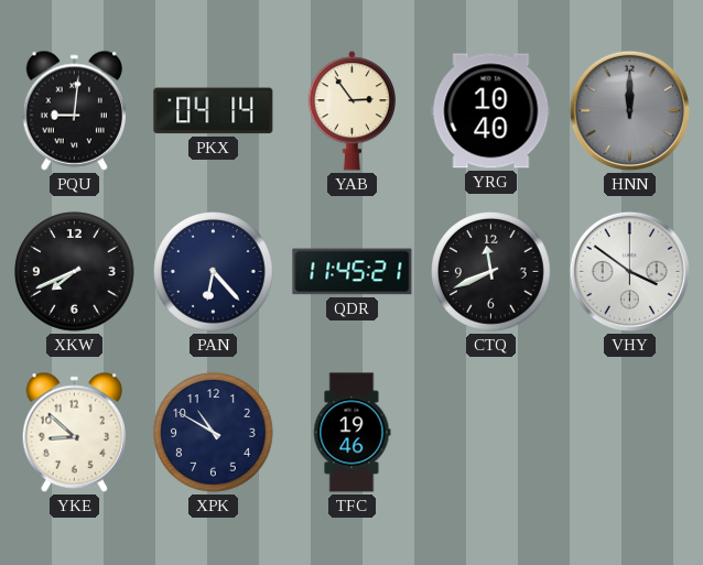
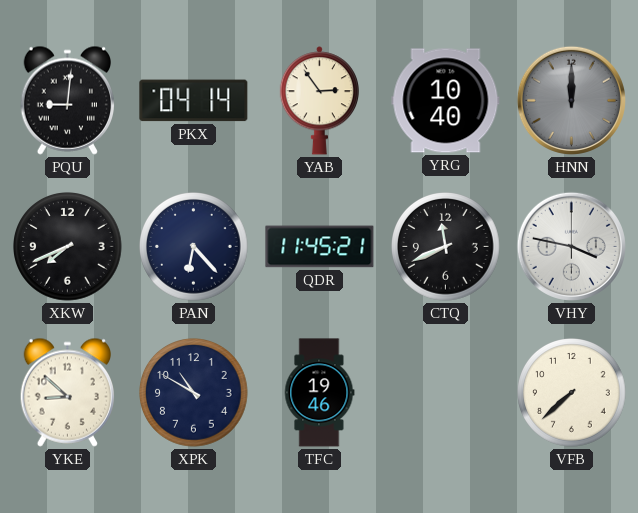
VHY: 3:51 -> 3:47 (571, 246)
VFB: none -> 7:38 (572, 393)
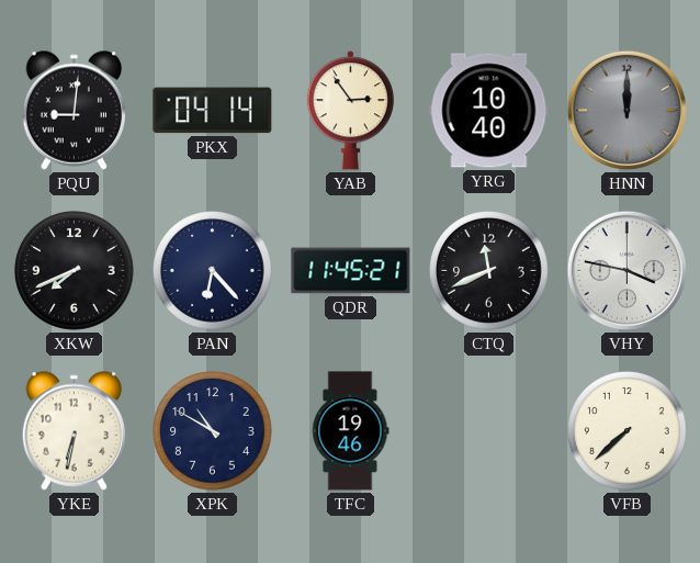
YKE: 8:52 -> 6:32 (74, 430)
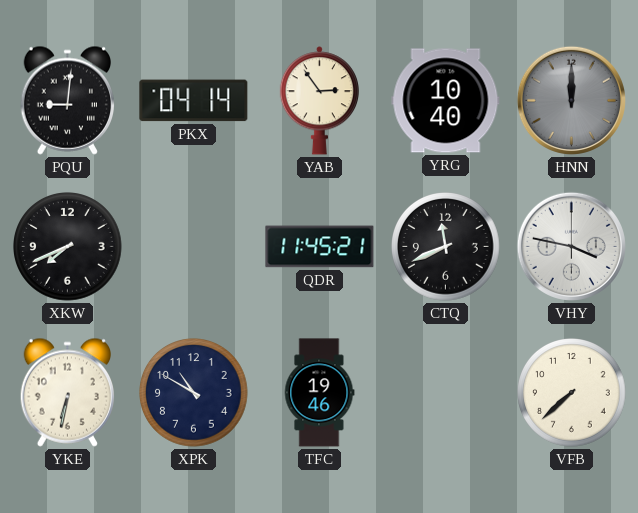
PAN: 6:23 -> none (213, 271)
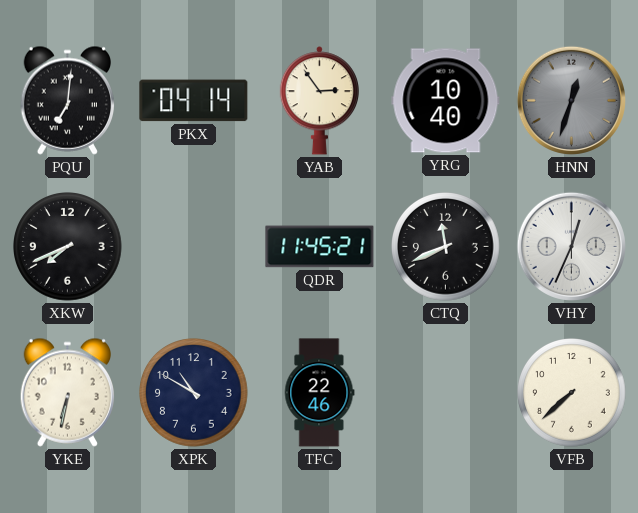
PQU: 9:01 -> 7:01 (67, 100)
HNN: 12:00 -> 12:33 (571, 100)
VHY: 3:47 -> 12:34 (571, 246)
TFC: 19:46 -> 22:46 (319, 393)
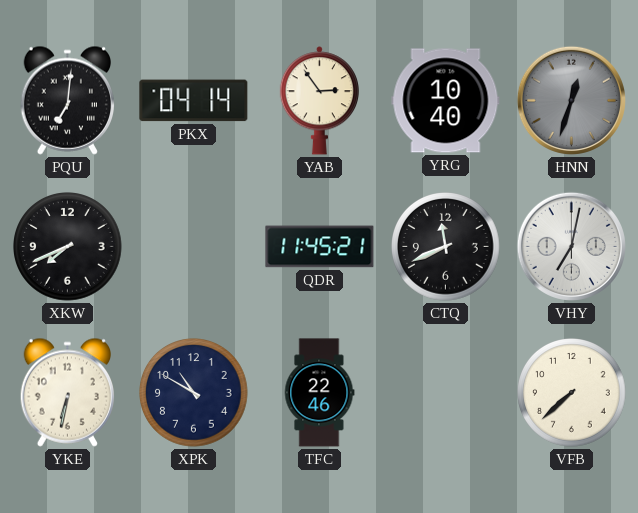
VHY: 12:34 -> 7:02 (571, 246)
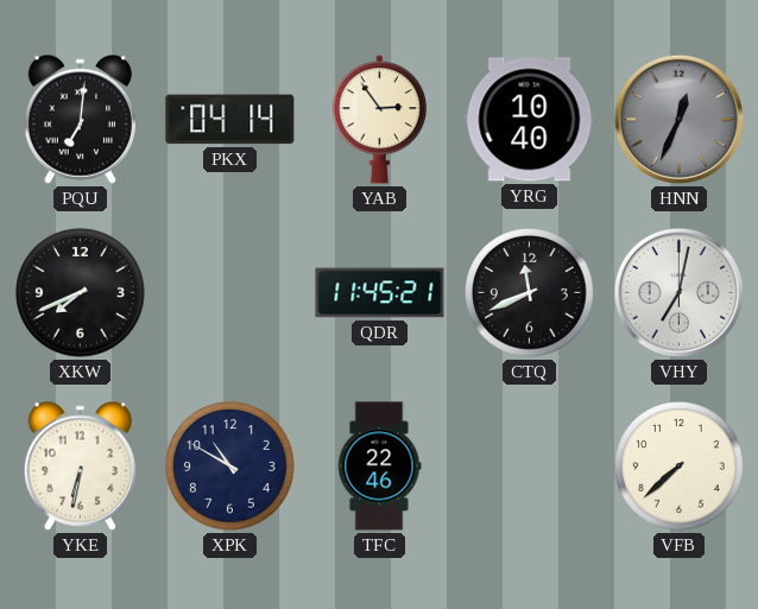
HNN: 12:33 -> 12:34 (678, 119)
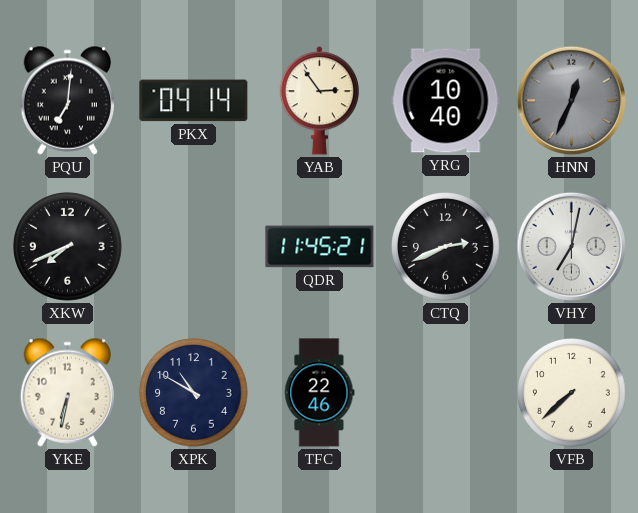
CTQ: 11:41 -> 2:41 (446, 247)
